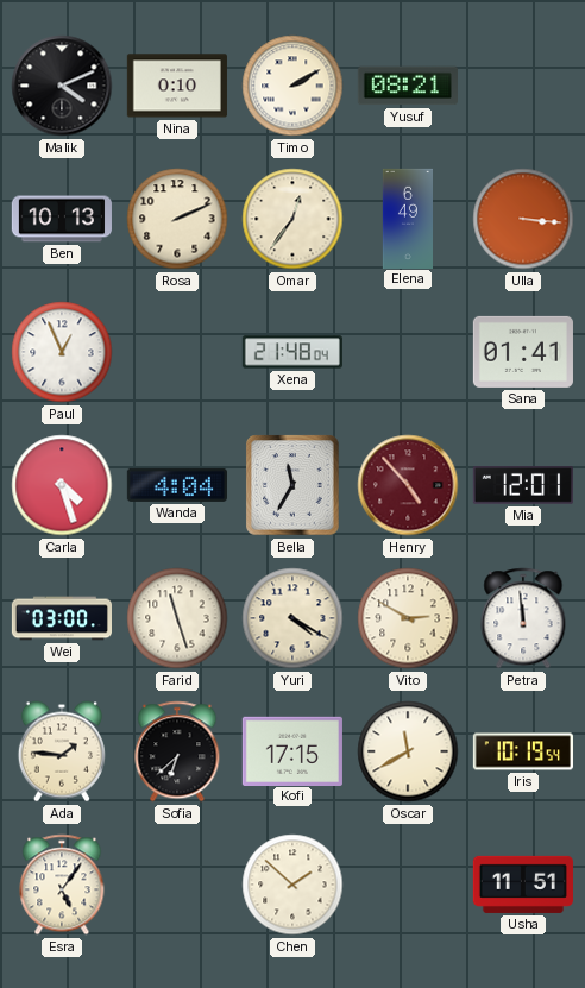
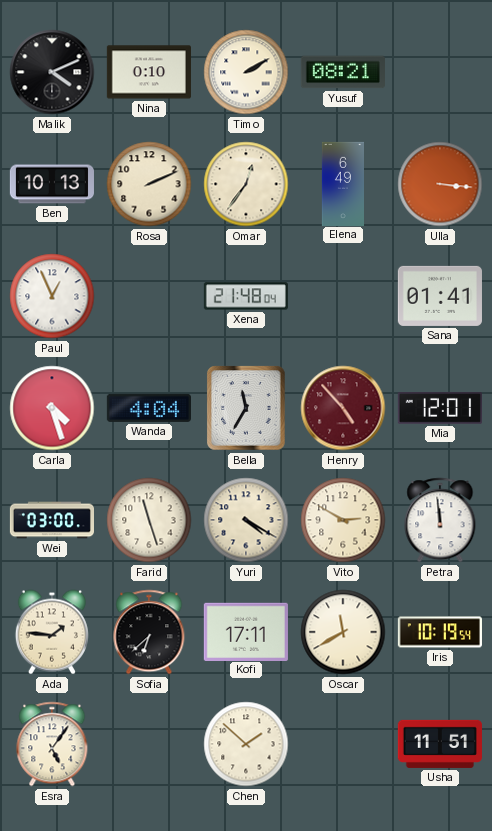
Kofi: 17:15 -> 17:11 (246, 631)
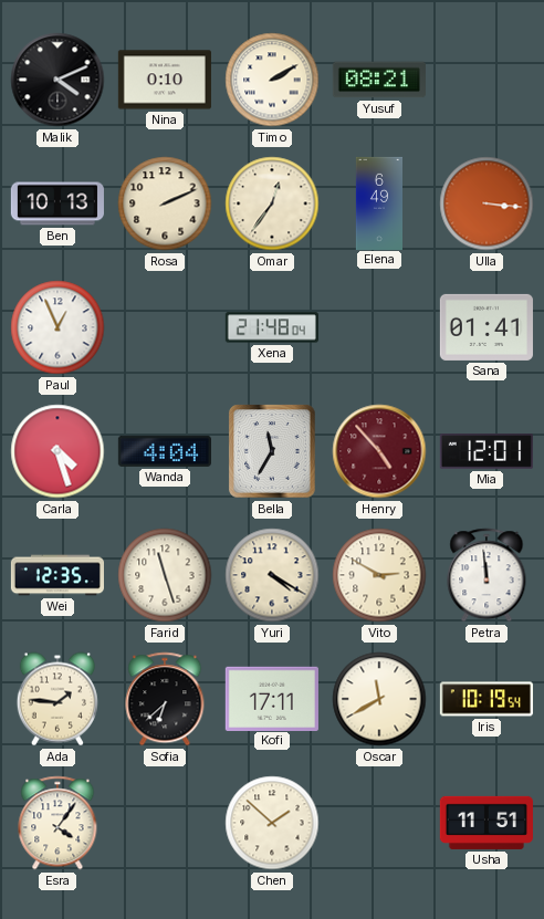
Wei: 03:00 -> 12:35 (56, 575)
Esra: 5:06 -> 4:06 (57, 823)
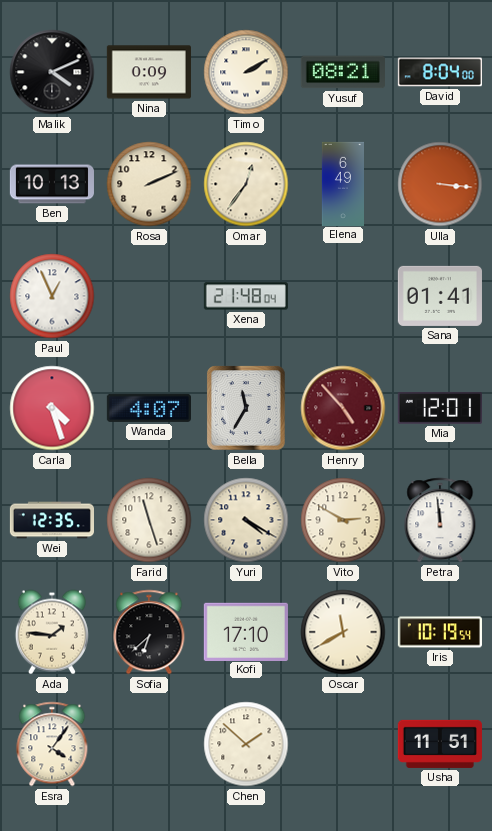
Nina: 0:10 -> 0:09 (149, 72)
David: none -> 8:04 (440, 72)
Wanda: 4:04 -> 4:07 (149, 408)
Kofi: 17:11 -> 17:10 (246, 631)
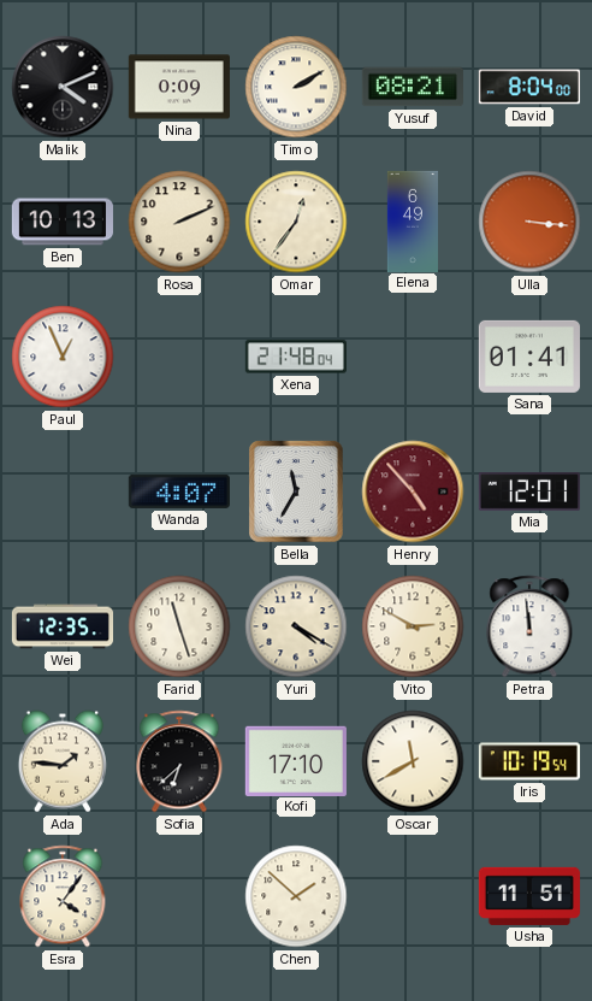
Carla: 4:27 -> none (52, 408)
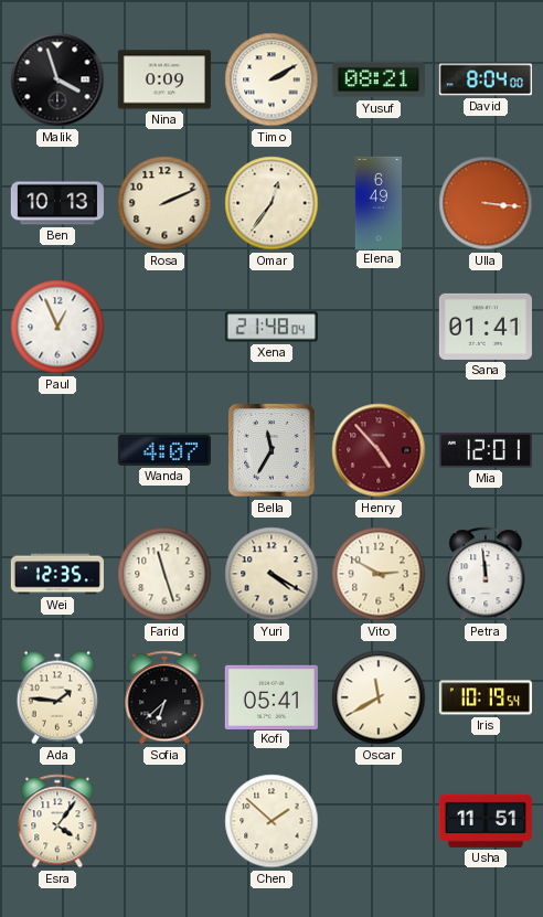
Malik: 4:11 -> 3:57 (57, 79)
Kofi: 17:10 -> 05:41 (271, 696)
